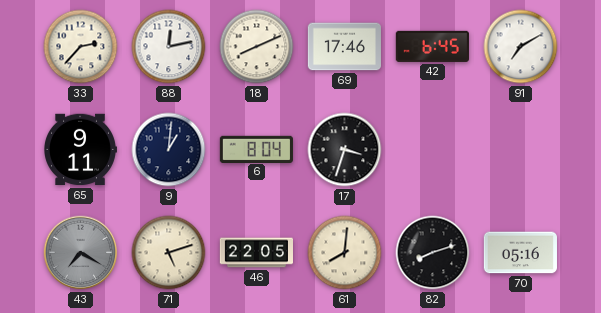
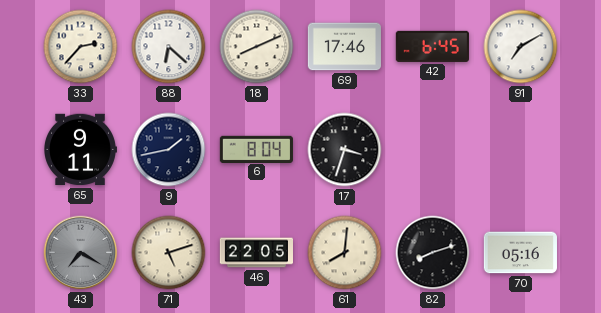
88: 12:13 -> 6:22 (169, 47)
9: 1:01 -> 1:43 (169, 150)
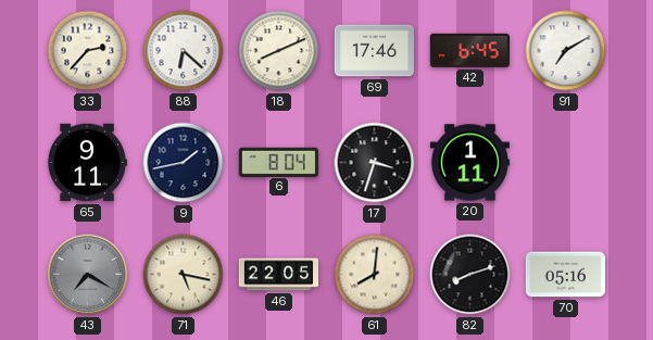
20: none -> 1:11 (469, 163)
71: 5:12 -> 5:17 (184, 275)
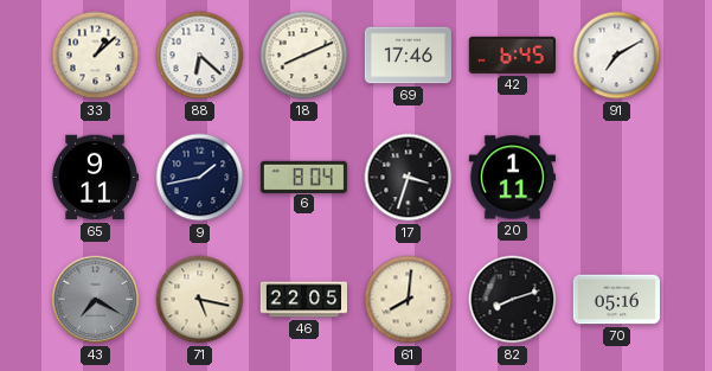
33: 2:37 -> 1:08 (96, 56)
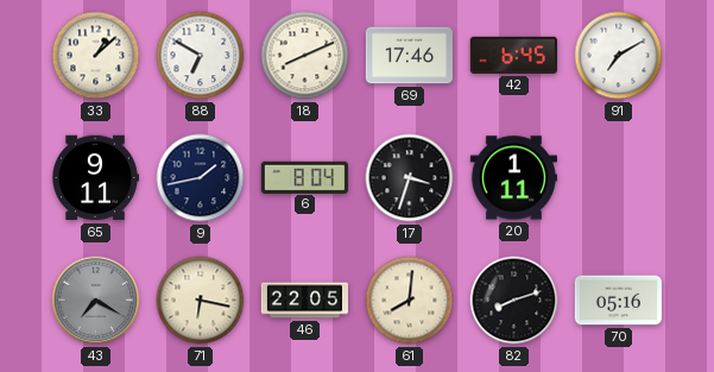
88: 6:22 -> 6:50 (201, 56)
71: 5:17 -> 6:17 (201, 301)
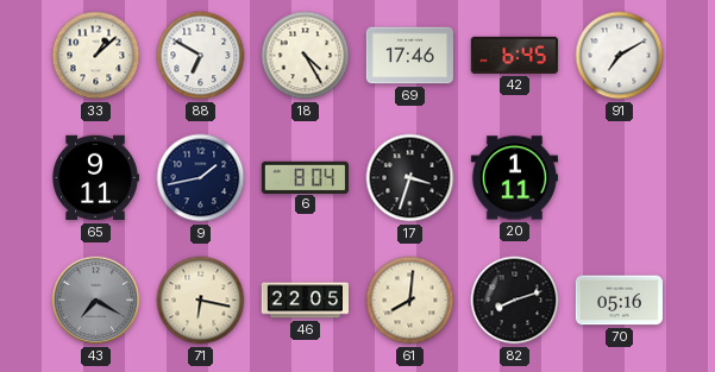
18: 8:11 -> 4:25 (306, 56)
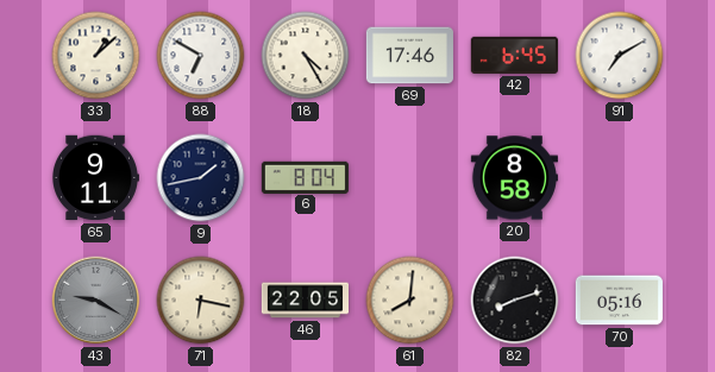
17: 3:33 -> none (410, 178)
20: 1:11 -> 8:58 (514, 178)
43: 7:20 -> 9:20 (96, 301)
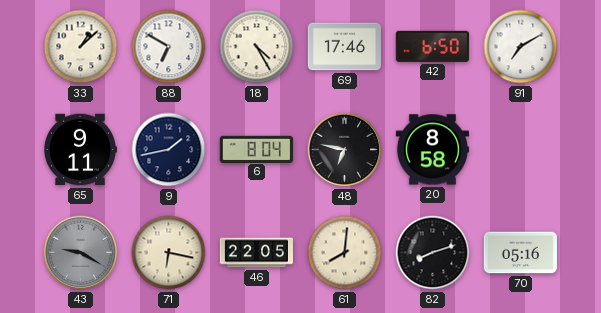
42: 6:45 -> 6:50 (432, 46)
48: none -> 6:47 (345, 150)
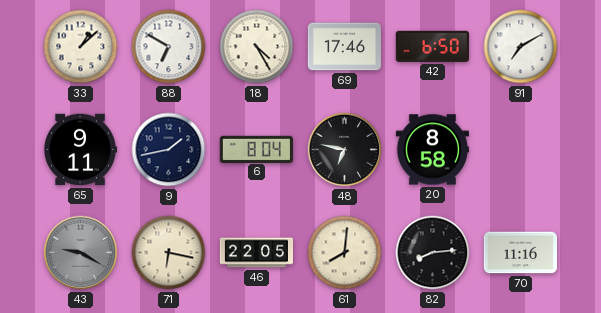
82: 8:12 -> 8:14 (433, 253)
70: 05:16 -> 11:16 (520, 253)
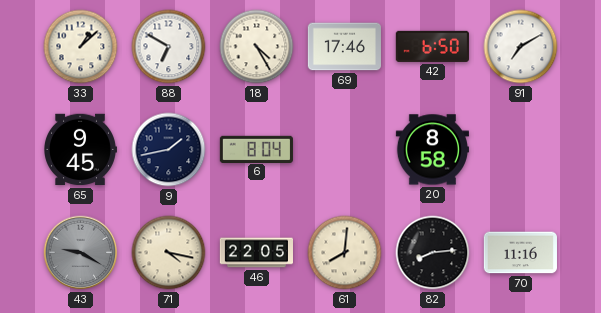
65: 9:11 -> 9:45 (81, 150)
48: 6:47 -> none (345, 150)
71: 6:17 -> 4:17 (169, 253)
